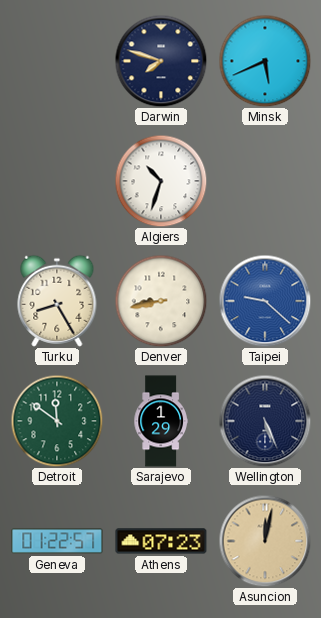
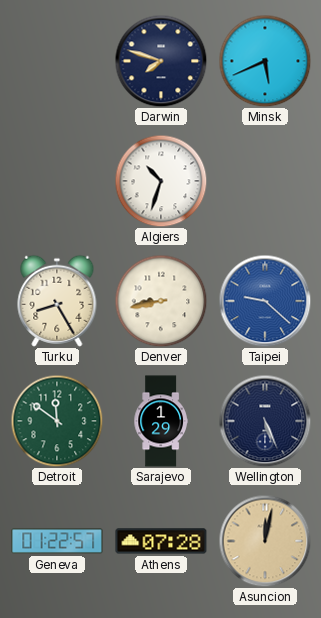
Athens: 07:23 -> 07:28 (161, 541)
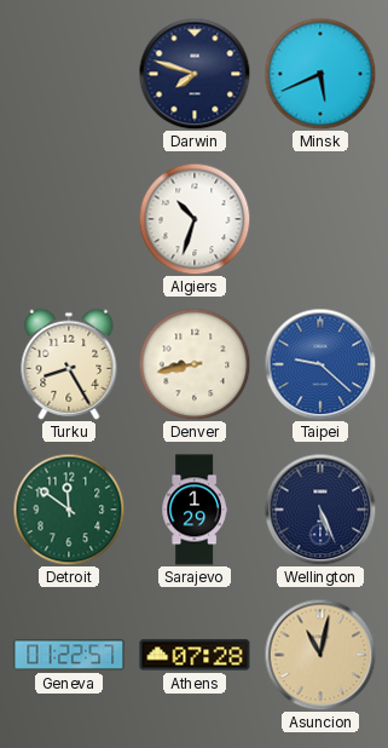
Asuncion: 12:02 -> 11:02 (320, 655)
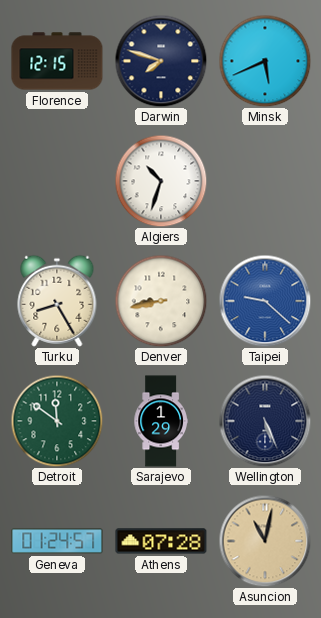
Florence: none -> 12:15 (57, 61)
Geneva: 01:22 -> 01:24 (57, 541)
